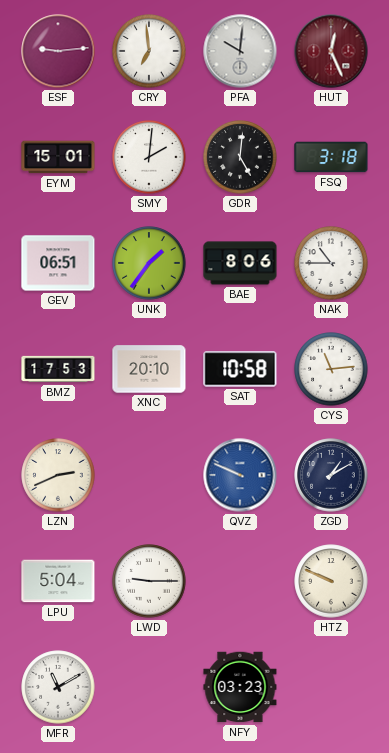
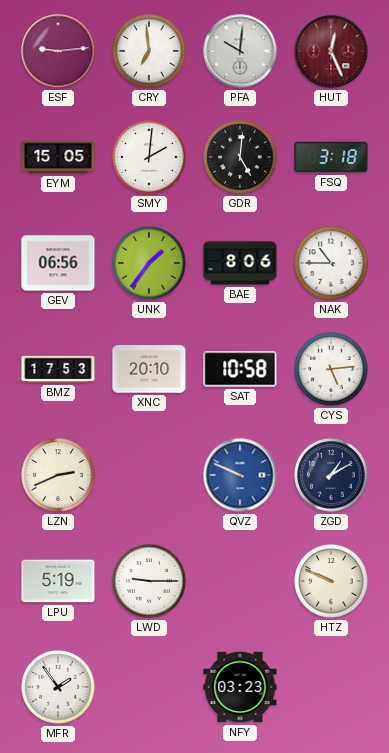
EYM: 15:01 -> 15:05 (58, 157)
GEV: 06:51 -> 06:56 (58, 263)
CYS: 11:14 -> 5:14 (331, 369)
LPU: 5:04 -> 5:19 (58, 581)
MFR: 11:10 -> 1:54 (58, 687)
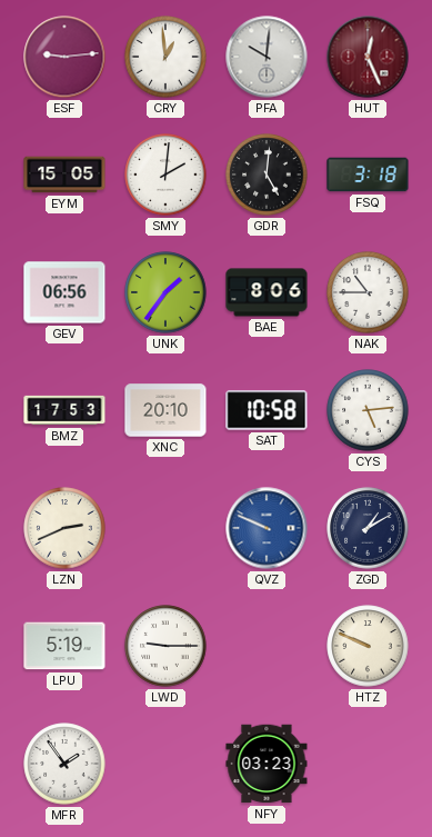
CRY: 6:59 -> 12:59 (165, 57)
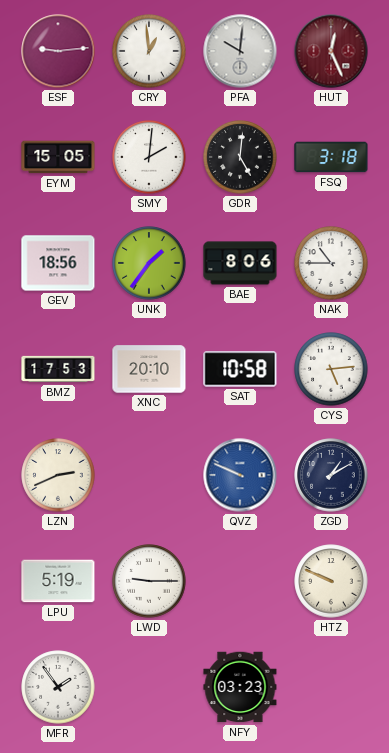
GEV: 06:56 -> 18:56 (58, 263)
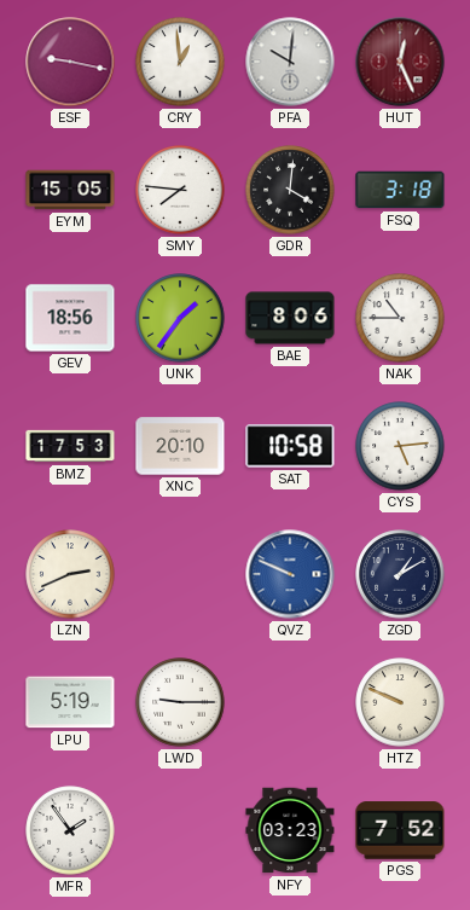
ESF: 9:14 -> 9:17 (70, 62)
SMY: 2:01 -> 7:46 (180, 190)
GDR: 5:01 -> 4:01 (290, 190)
PGS: none -> 7:52 (400, 830)
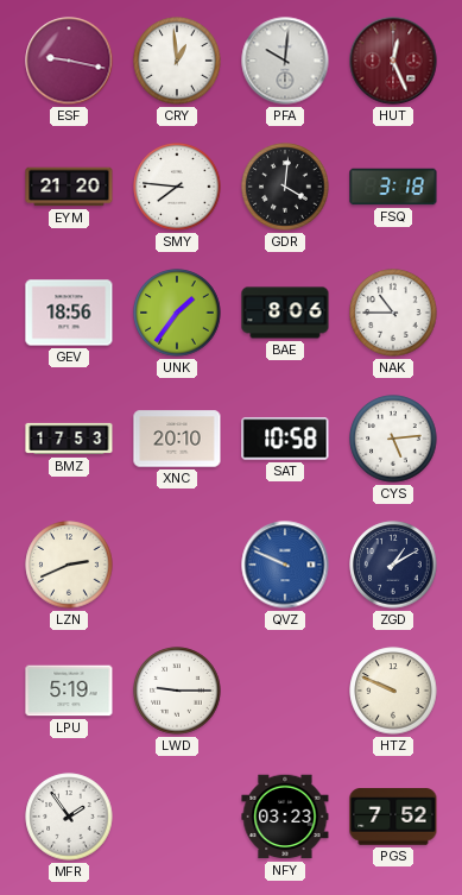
EYM: 15:05 -> 21:20 (69, 187)
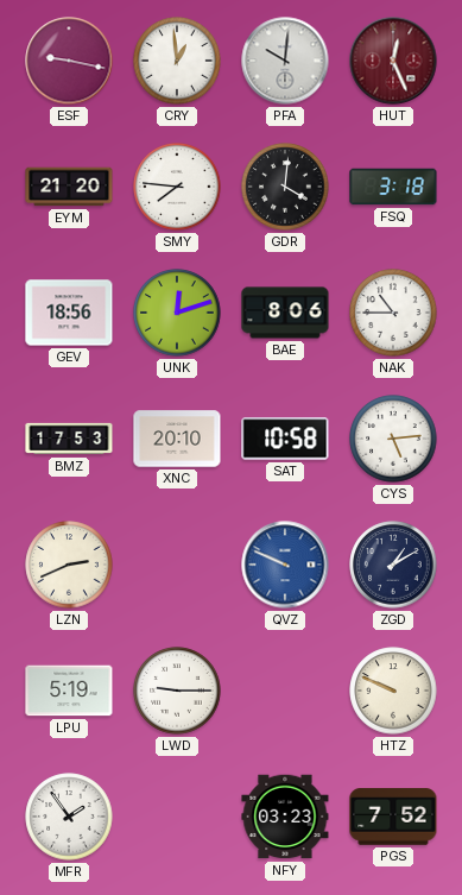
UNK: 1:36 -> 12:12 (177, 313)
